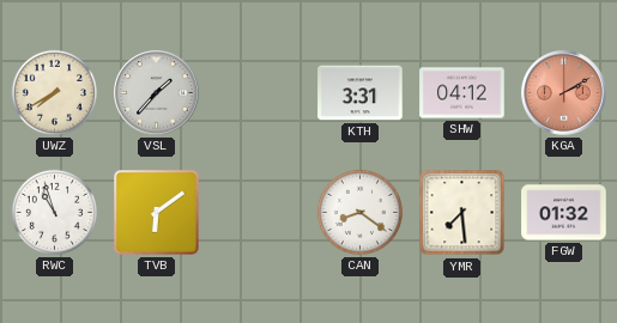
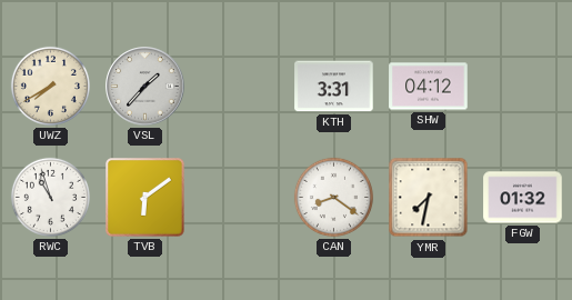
KGA: 2:10 -> none (564, 93)
YMR: 7:29 -> 7:32 (429, 198)
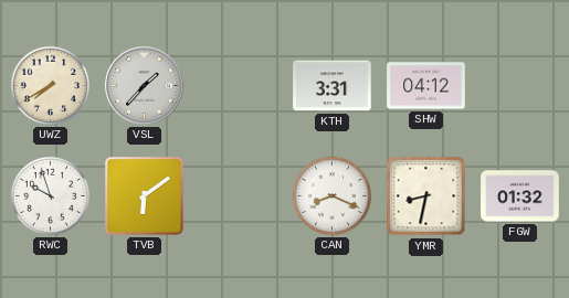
RWC: 10:57 -> 9:57 (50, 195)
CAN: 8:21 -> 8:19 (331, 195)
YMR: 7:32 -> 8:32 (426, 196)
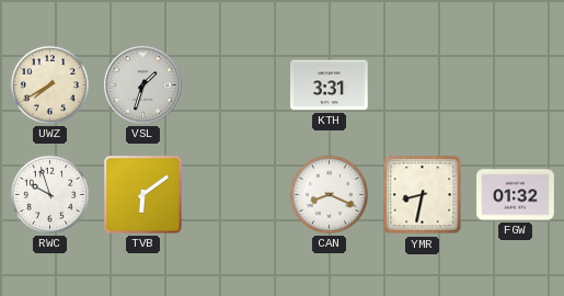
VSL: 1:37 -> 1:33 (143, 86)
SHW: 04:12 -> none (426, 86)
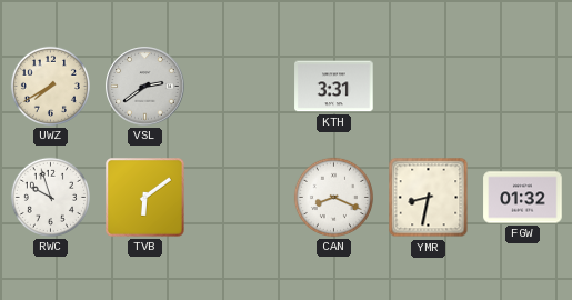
VSL: 1:33 -> 2:39 (145, 87)
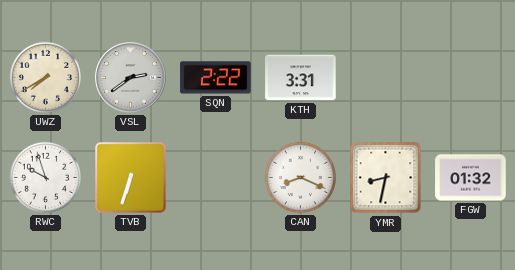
SQN: none -> 2:22 (216, 78)
TVB: 6:09 -> 6:33 (131, 178)
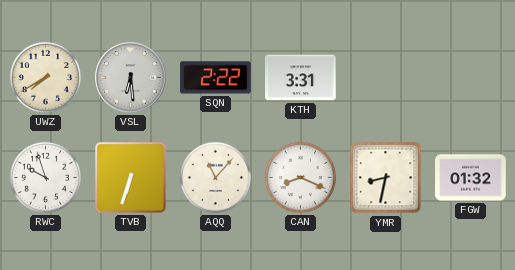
VSL: 2:39 -> 6:29 (131, 78)
AQQ: none -> 11:07 (215, 177)
